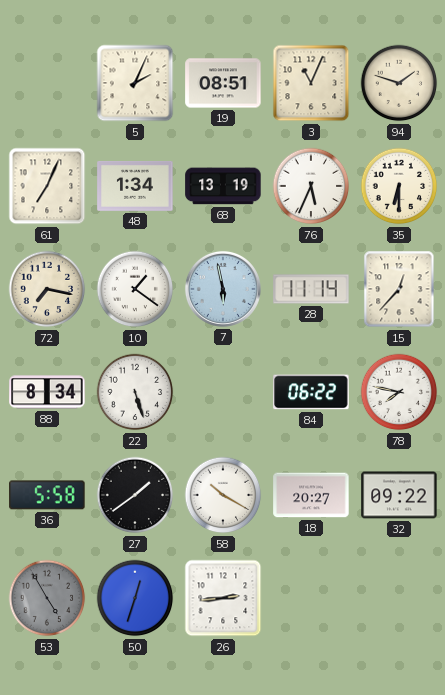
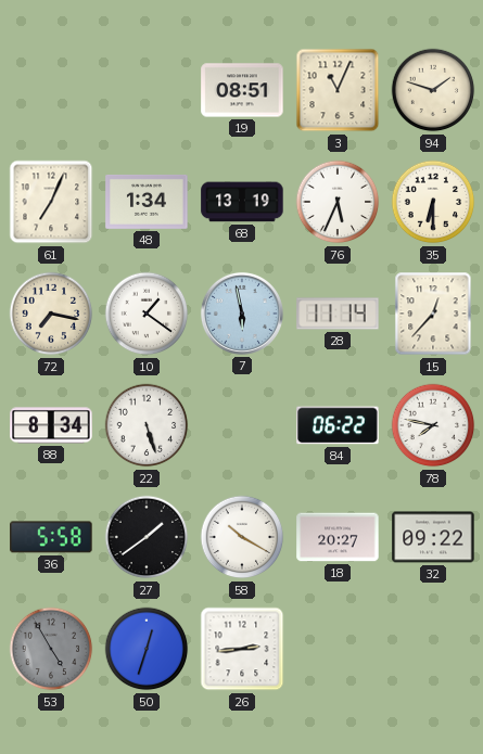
5: 2:04 -> none (135, 83)
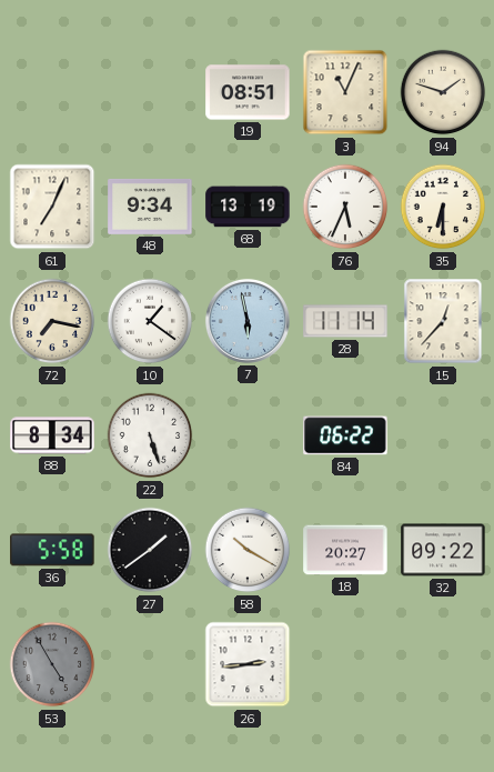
48: 1:34 -> 9:34 (150, 207)
78: 7:47 -> none (433, 425)
50: 12:33 -> none (147, 649)
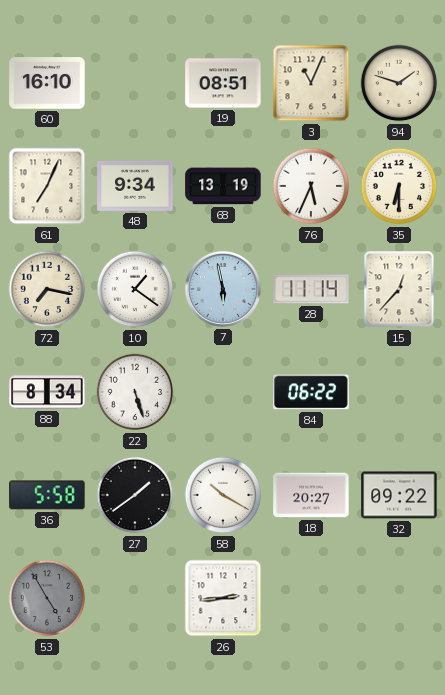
60: none -> 16:10 (47, 83)
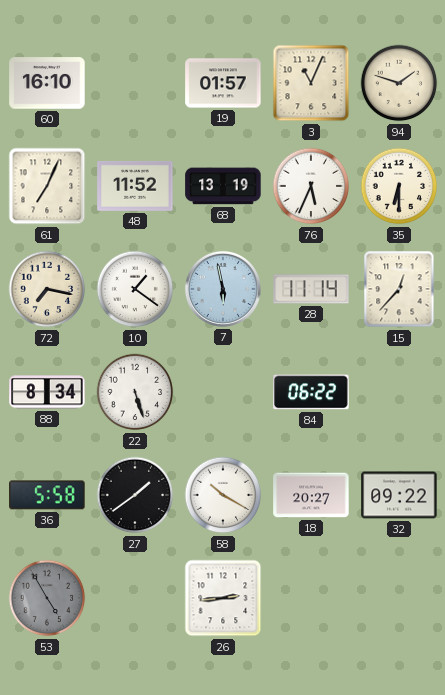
19: 08:51 -> 01:57 (223, 83)
48: 9:34 -> 11:52 (135, 186)
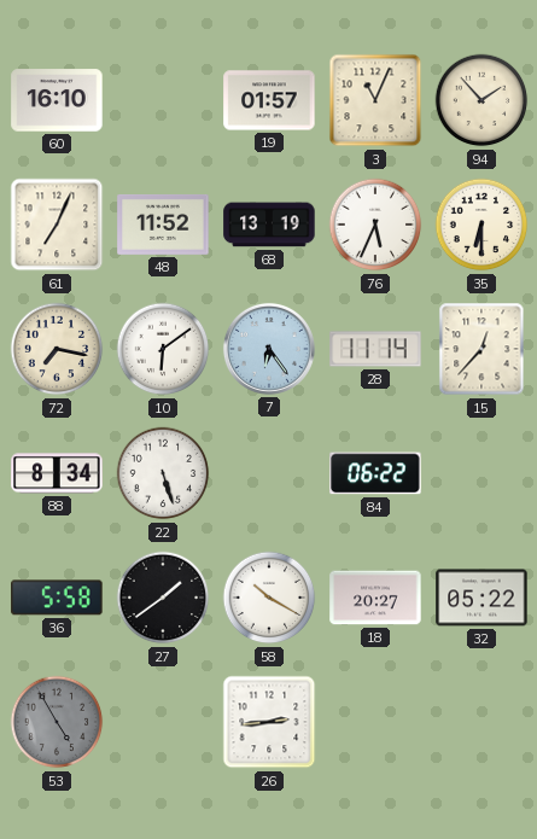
94: 1:48 -> 1:53 (481, 100)
10: 1:21 -> 6:09 (163, 349)
7: 5:58 -> 6:24 (269, 349)
32: 09:22 -> 05:22 (481, 598)
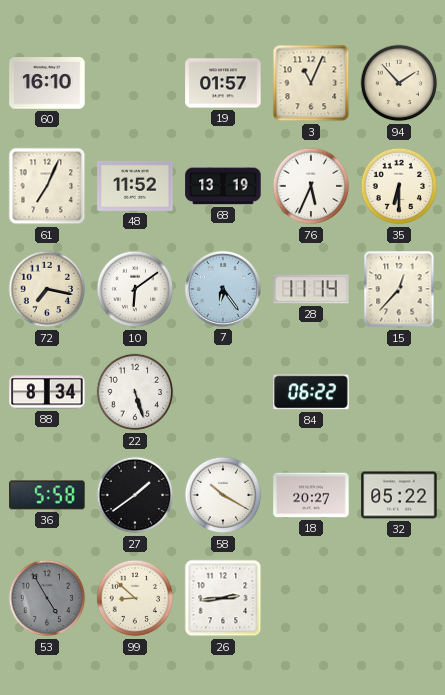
99: none -> 8:52 (135, 598)
